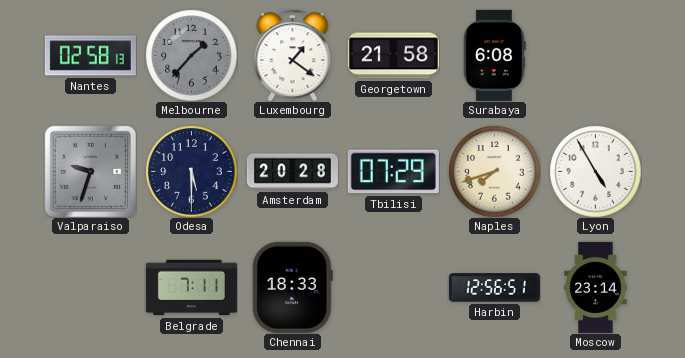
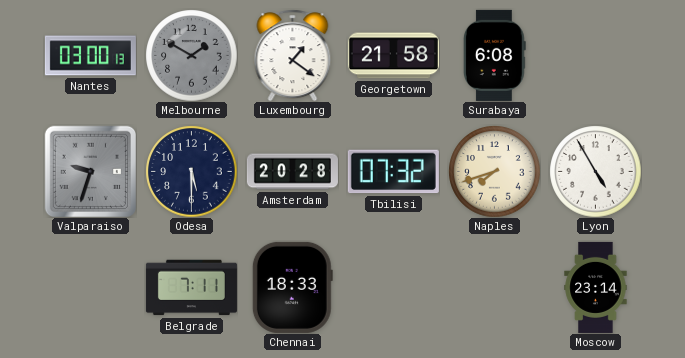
Nantes: 02:58 -> 03:00 (90, 56)
Melbourne: 1:37 -> 1:50 (191, 55)
Tbilisi: 07:29 -> 07:32 (393, 172)
Harbin: 12:56 -> none (494, 288)
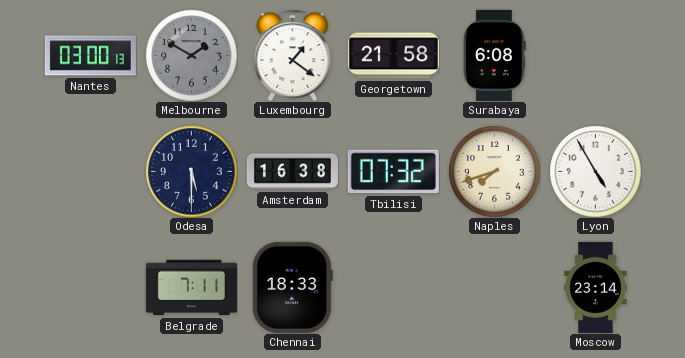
Valparaiso: 9:33 -> none (90, 171)
Amsterdam: 20:28 -> 16:38 (292, 172)
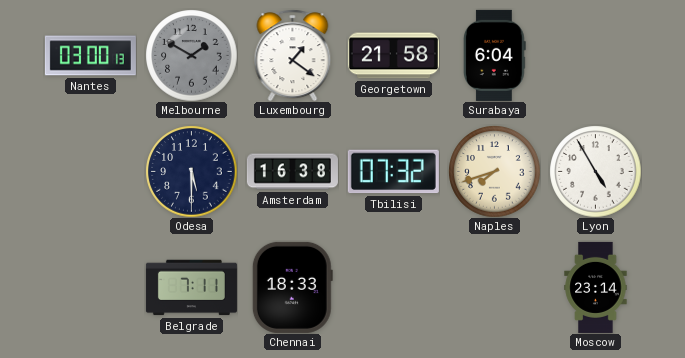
Surabaya: 6:08 -> 6:04 (494, 55)
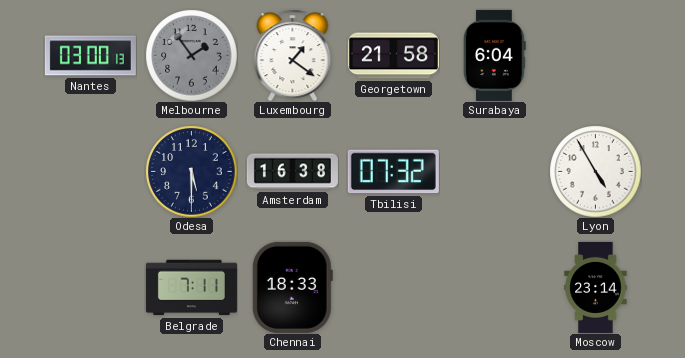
Melbourne: 1:50 -> 1:54 (191, 55)
Naples: 7:42 -> none (494, 171)
